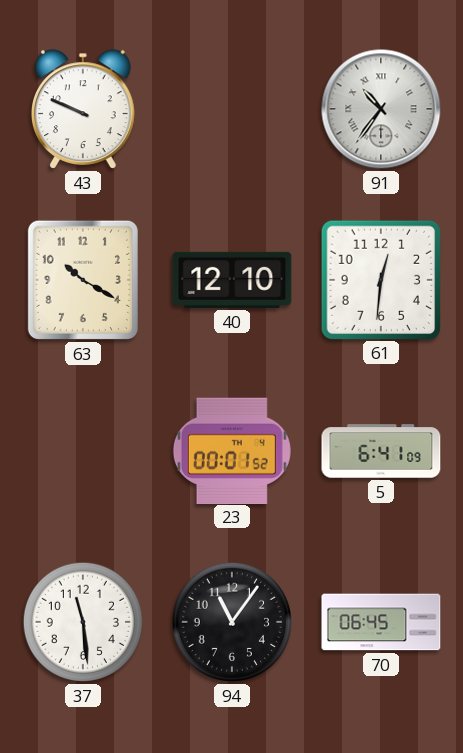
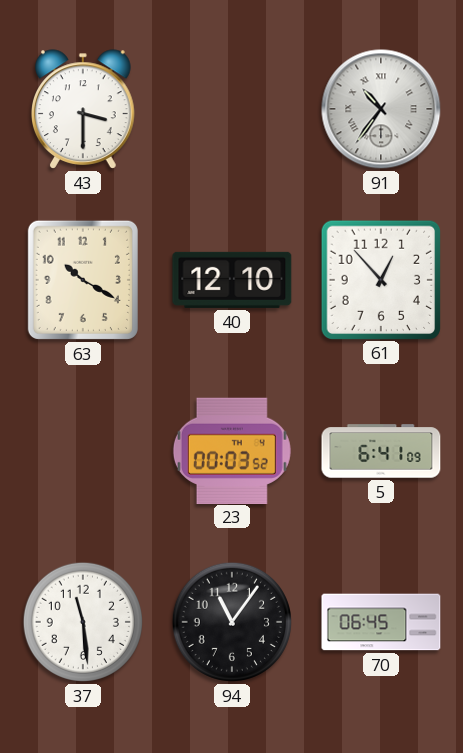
43: 9:49 -> 3:30 (84, 109)
61: 12:31 -> 12:53 (380, 279)
23: 00:01 -> 00:03 (232, 450)
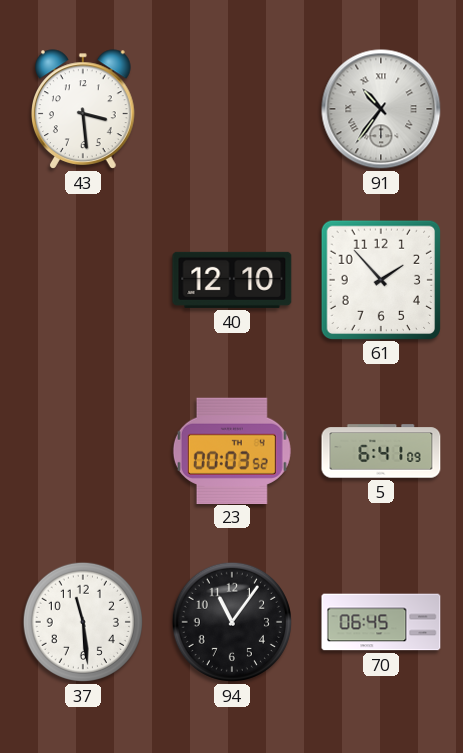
43: 3:30 -> 3:29 (84, 109)
63: 10:20 -> none (83, 280)
61: 12:53 -> 1:53 (380, 279)
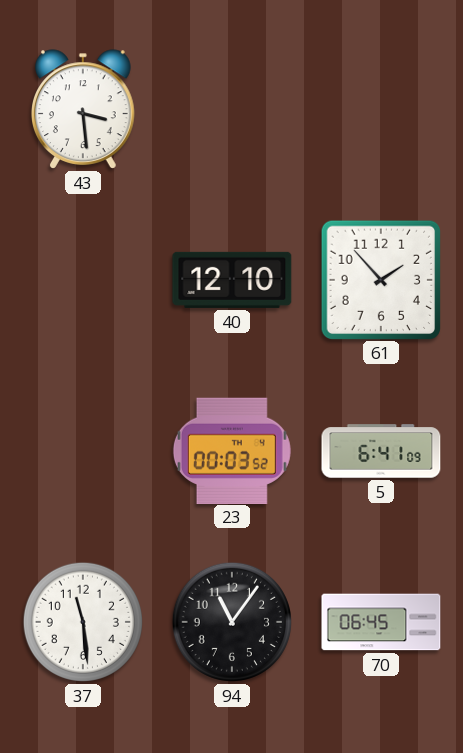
91: 10:36 -> none (381, 109)
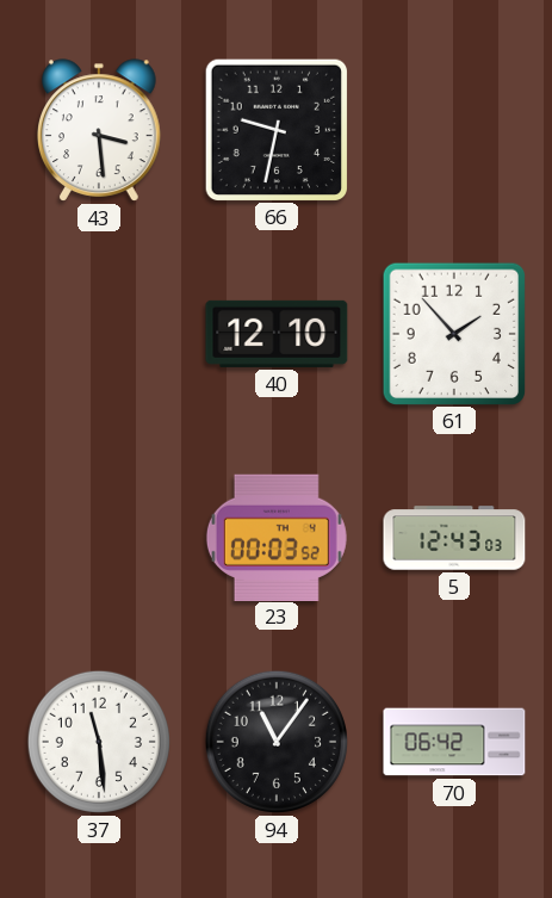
66: none -> 9:32 (275, 129)
5: 6:41 -> 12:43 (454, 538)
70: 06:45 -> 06:42 (454, 742)
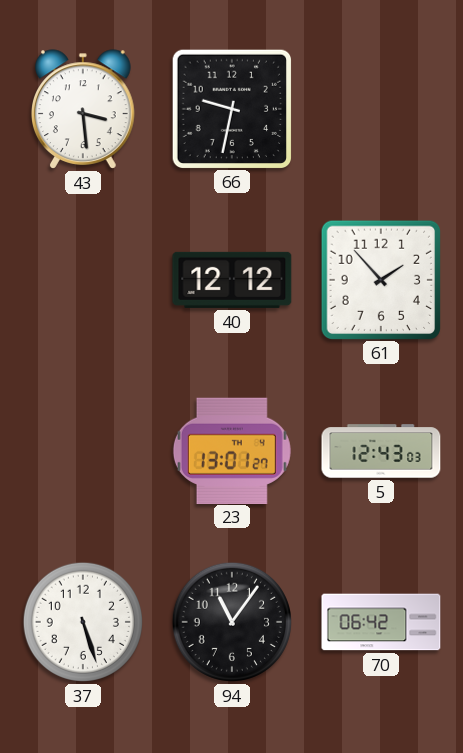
40: 12:10 -> 12:12 (232, 280)
23: 00:03 -> 13:01 (232, 450)
37: 11:29 -> 5:27 (83, 622)
